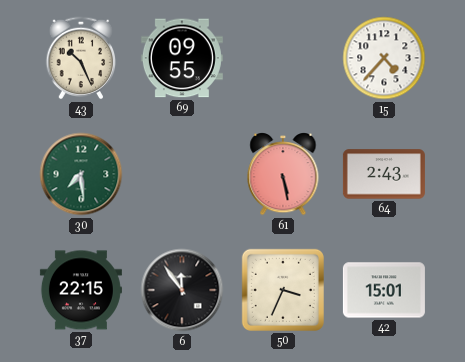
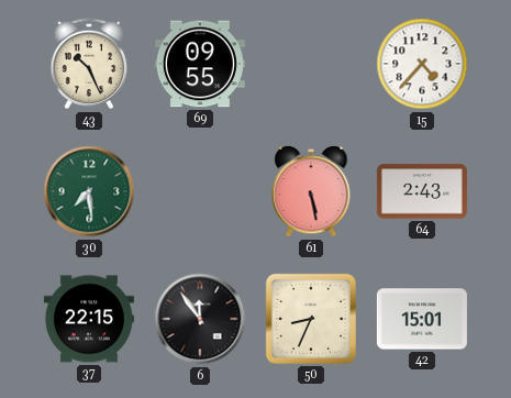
50: 3:34 -> 8:34 (311, 319)
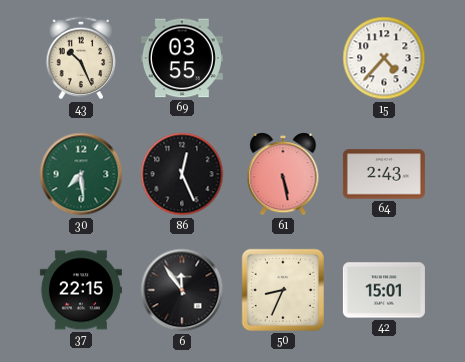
69: 09:55 -> 03:55 (182, 58)
86: none -> 12:26 (182, 174)
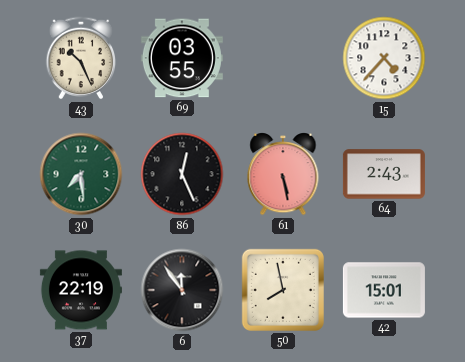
37: 22:15 -> 22:19 (81, 290)
50: 8:34 -> 7:58 (283, 290)
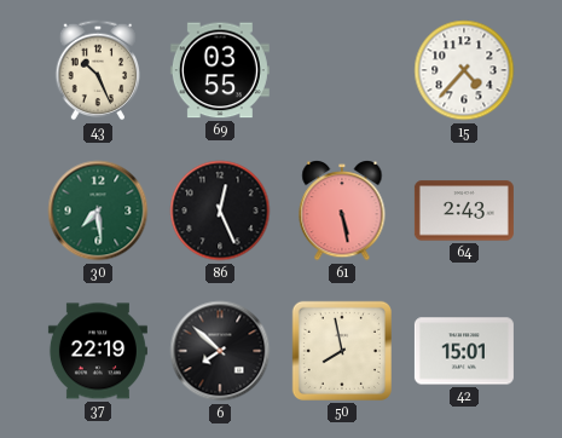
6: 11:54 -> 7:52 (220, 351)
